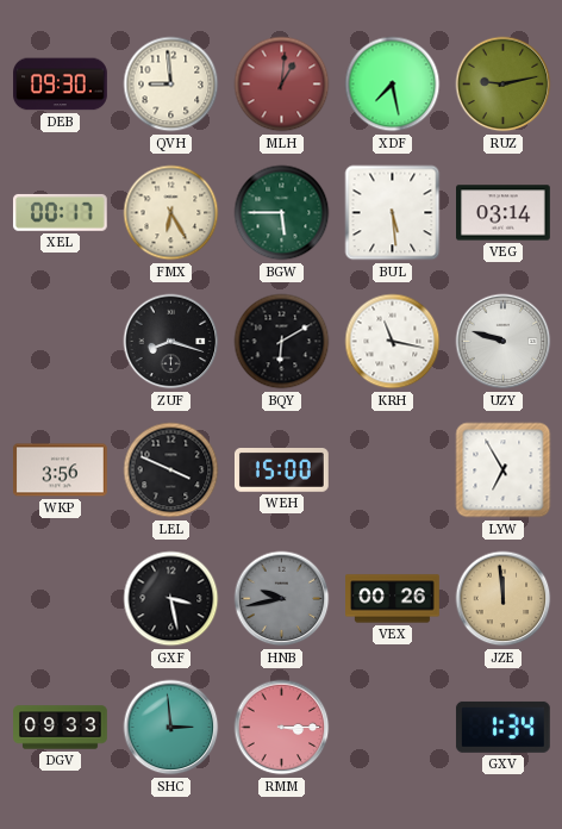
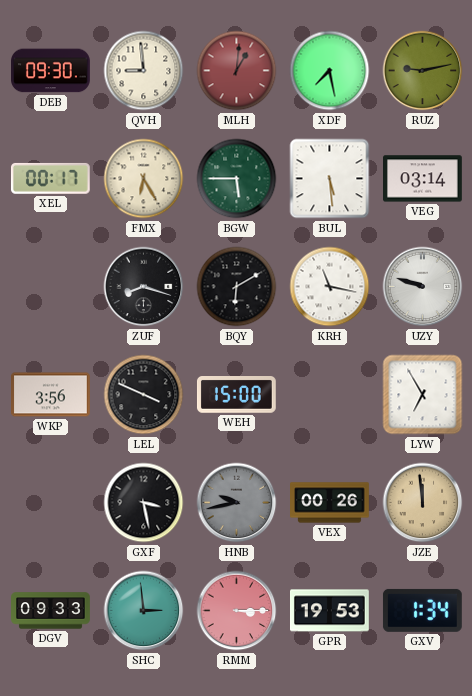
GPR: none -> 19:53 (330, 611)
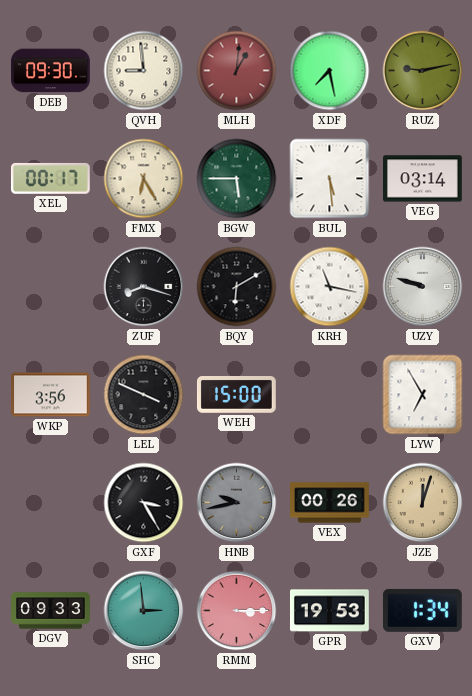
GXF: 3:28 -> 3:25 (144, 503)
JZE: 11:59 -> 12:03 (423, 503)
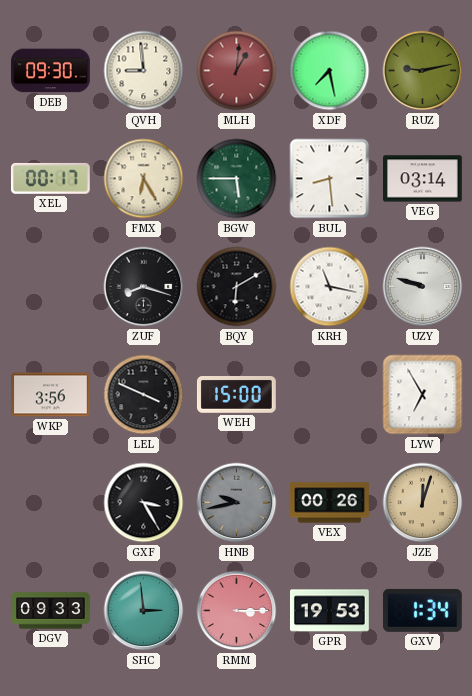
BUL: 5:29 -> 8:29 (330, 179)
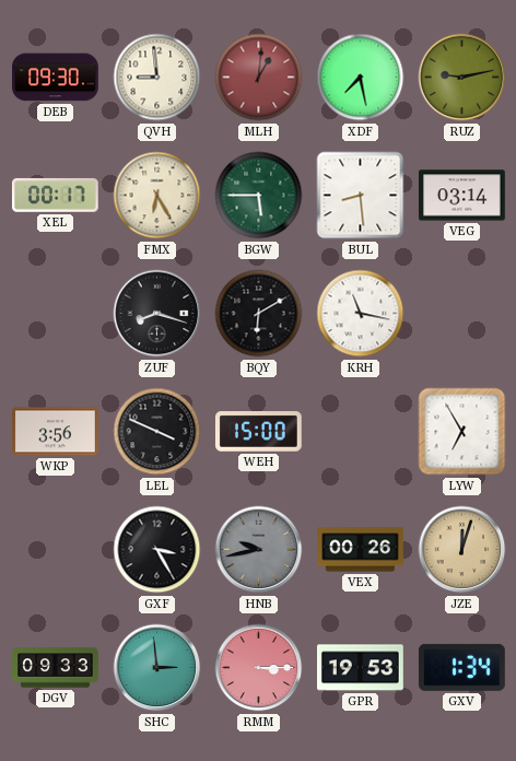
UZY: 9:48 -> none (423, 287)
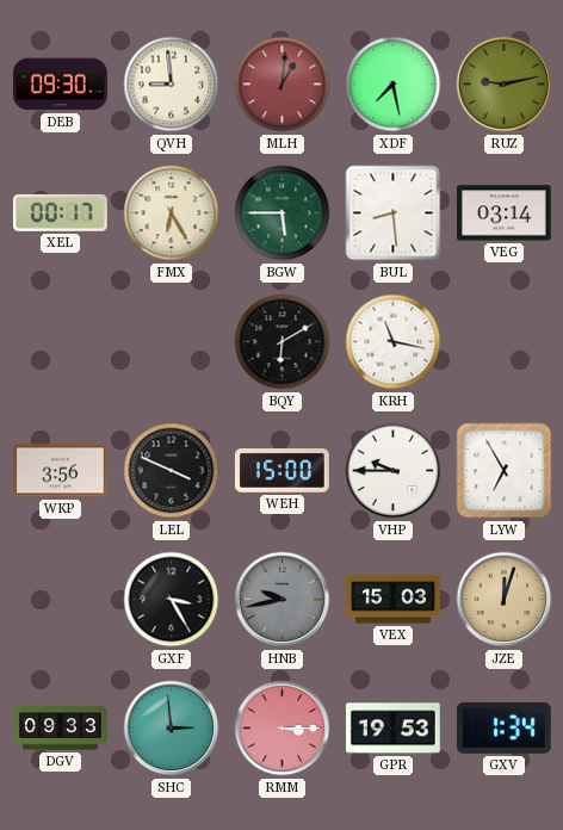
ZUF: 8:18 -> none (157, 314)
VHP: none -> 9:45 (394, 471)
VEX: 00:26 -> 15:03 (394, 600)
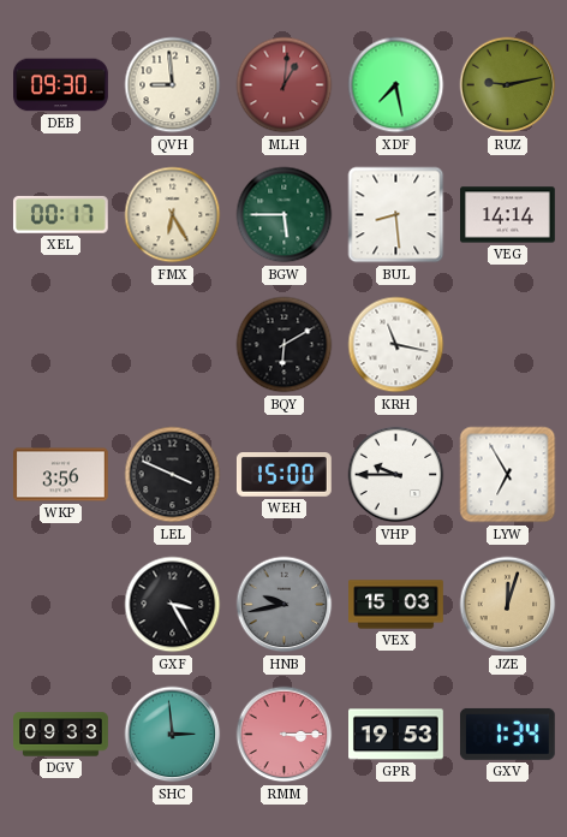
VEG: 03:14 -> 14:14 (508, 215)
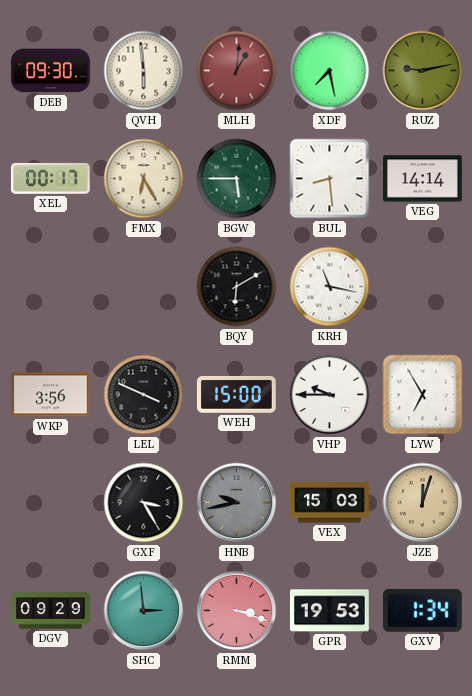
QVH: 8:59 -> 5:59 (144, 71)
DGV: 09:33 -> 09:29 (51, 611)
RMM: 3:15 -> 3:18 (237, 611)
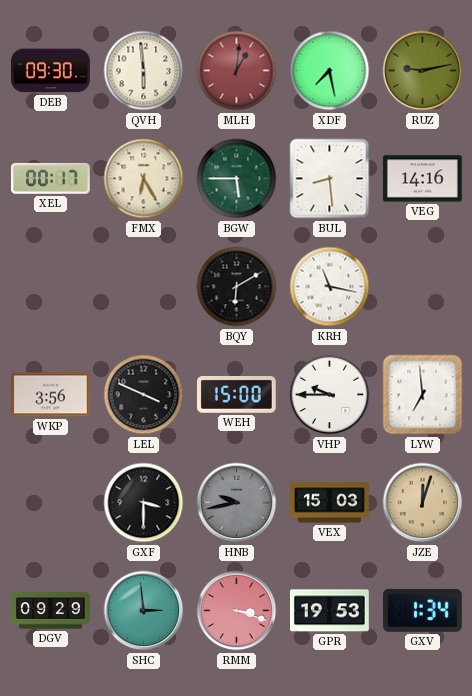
VEG: 14:14 -> 14:16 (423, 179)
LYW: 6:55 -> 6:59 (423, 395)
GXF: 3:25 -> 3:30 (144, 503)
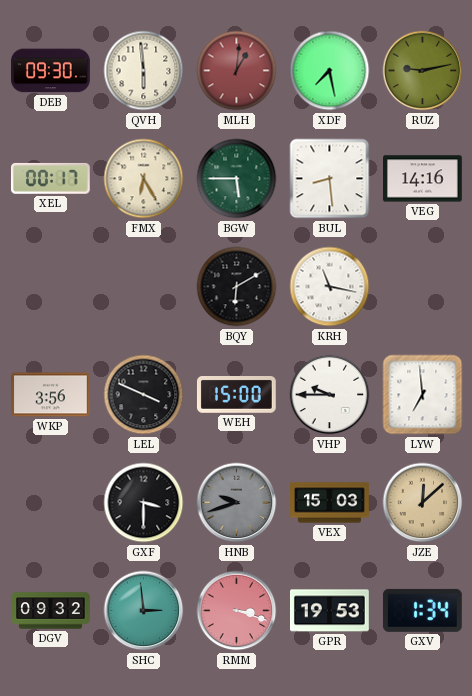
HNB: 9:43 -> 9:42 (237, 503)
JZE: 12:03 -> 12:08 (423, 503)
DGV: 09:29 -> 09:32 (51, 611)
